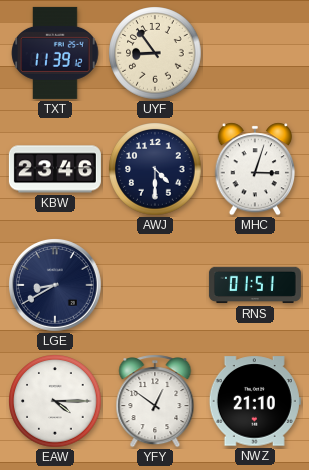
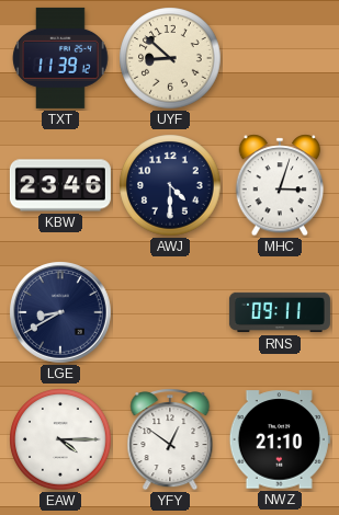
UYF: 8:54 -> 8:52 (170, 58)
RNS: 01:51 -> 09:11 (280, 312)
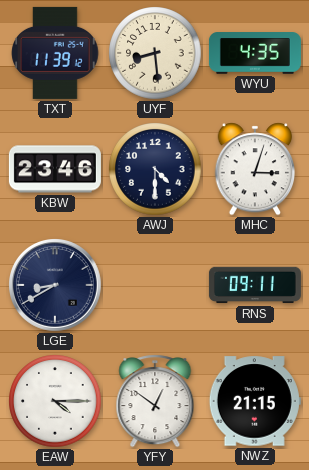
UYF: 8:52 -> 8:29 (155, 53)
WYU: none -> 4:35 (255, 53)
NWZ: 21:10 -> 21:15 (255, 401)
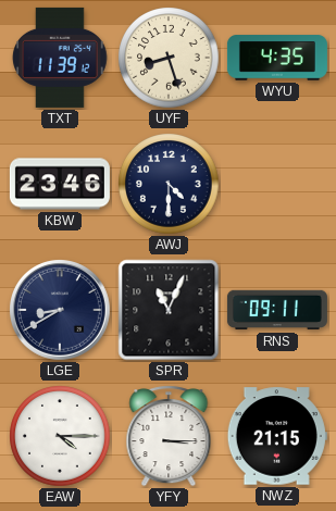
UYF: 8:29 -> 8:27 (169, 58)
MHC: 3:03 -> none (255, 169)
SPR: none -> 11:04 (169, 310)
YFY: 12:51 -> 3:15 (169, 436)
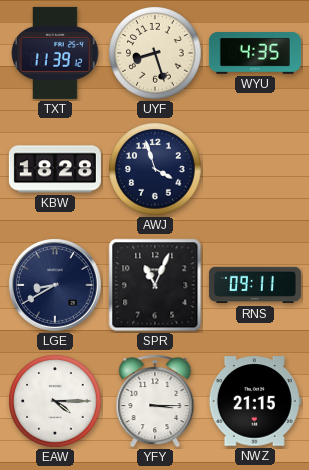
KBW: 23:46 -> 18:28 (55, 169)
AWJ: 4:30 -> 3:57 (155, 169)
